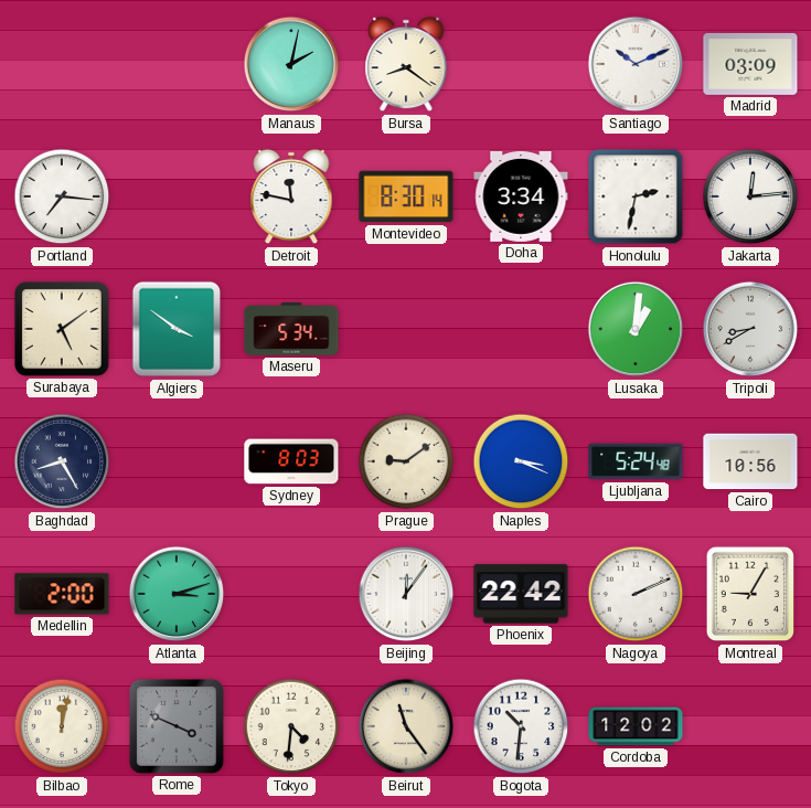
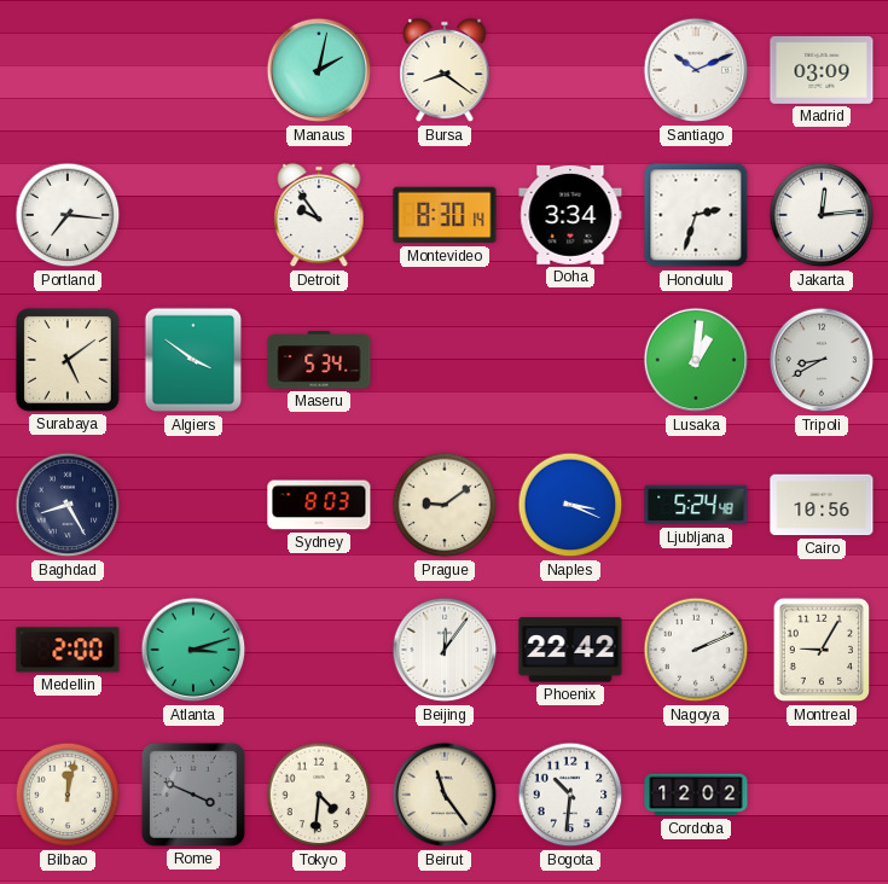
Detroit: 11:47 -> 9:54 (319, 215)
Honolulu: 2:32 -> 2:33 (696, 215)
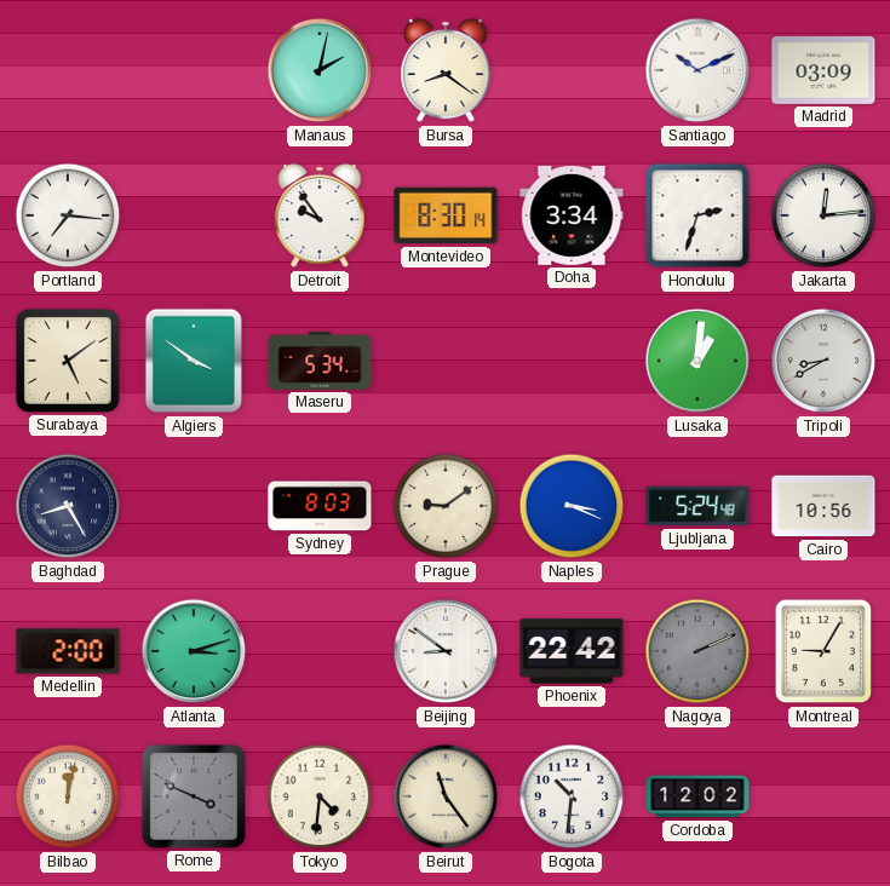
Beijing: 12:06 -> 8:51 (446, 651)
Nagoya dial: white -> grey (697, 651)
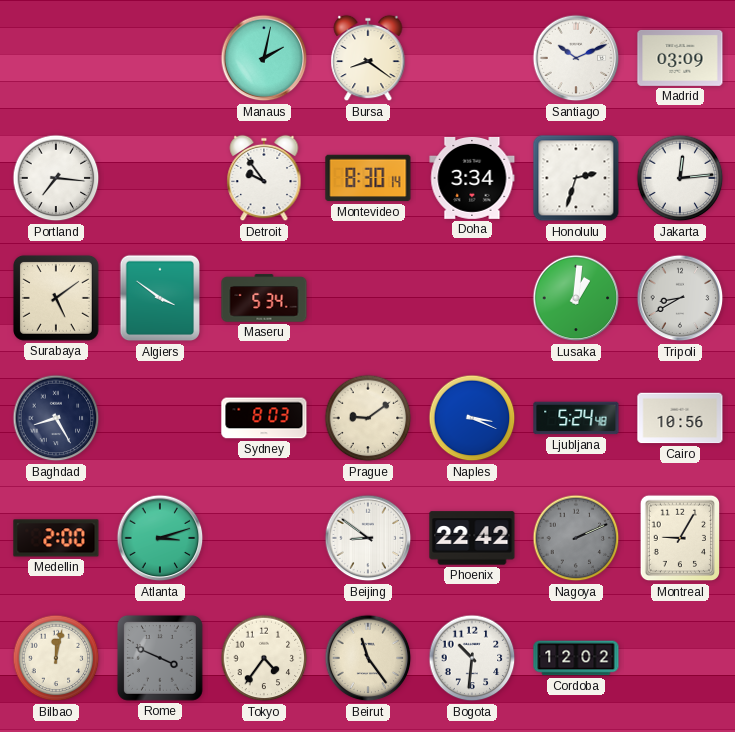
Tokyo: 4:31 -> 4:36 (264, 658)
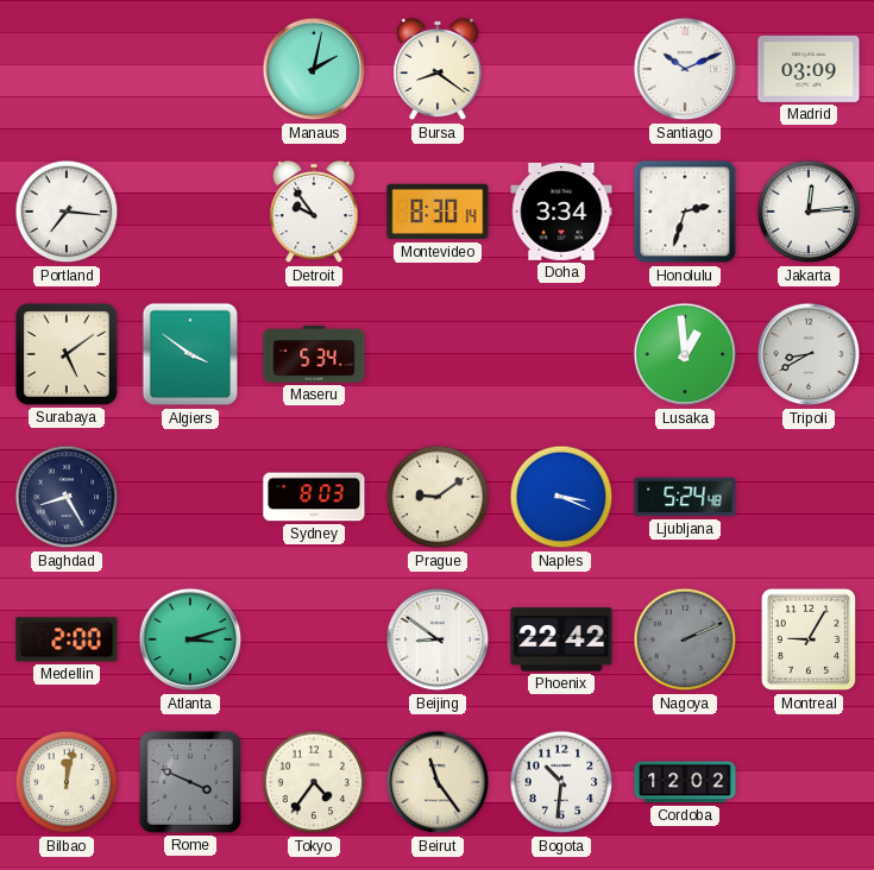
Lusaka: 1:01 -> 12:59 (685, 354)
Cairo: 10:56 -> none (680, 418)
